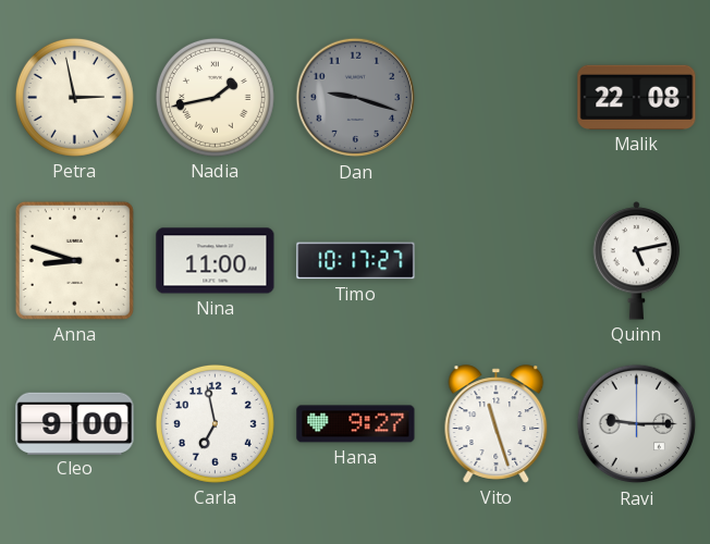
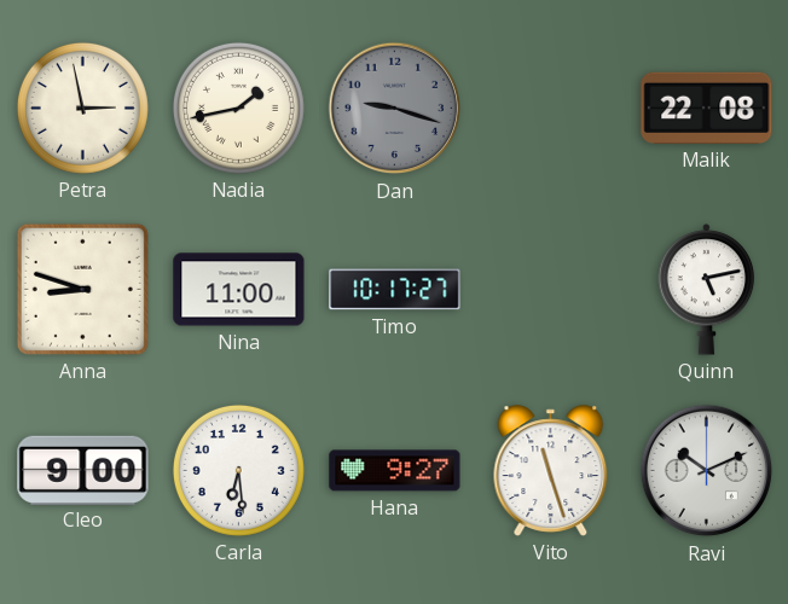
Carla: 6:58 -> 6:29 (238, 470)
Ravi: 9:15 -> 10:11 (707, 471)
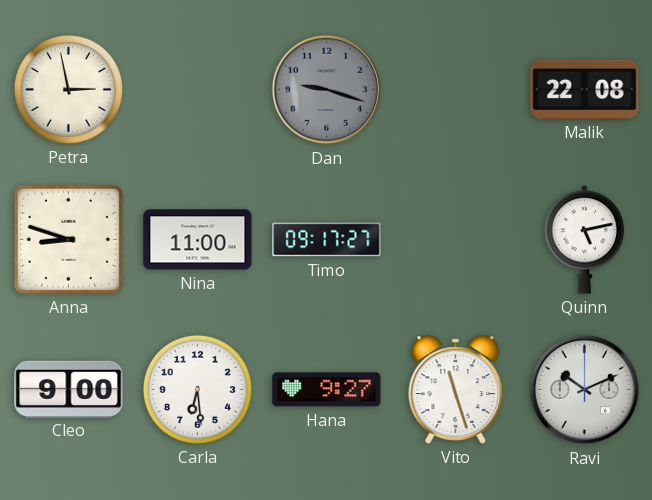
Nadia: 1:43 -> none (238, 108)
Timo: 10:17 -> 09:17 (327, 240)
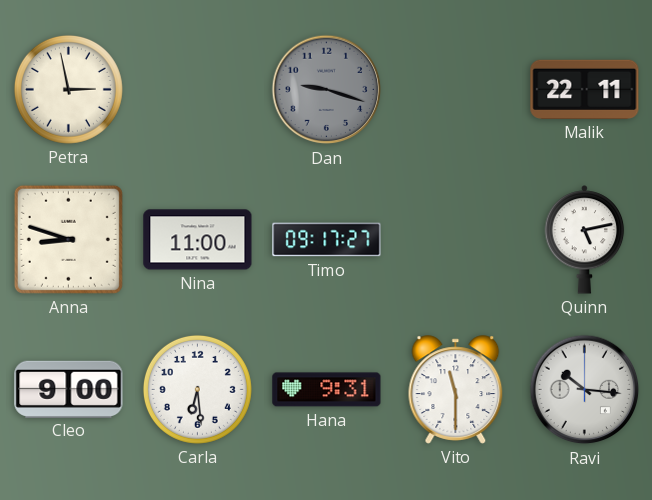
Malik: 22:08 -> 22:11 (585, 89)
Hana: 9:27 -> 9:31 (327, 390)
Vito: 11:27 -> 11:30 (456, 390)
Ravi: 10:11 -> 10:16 (585, 390)
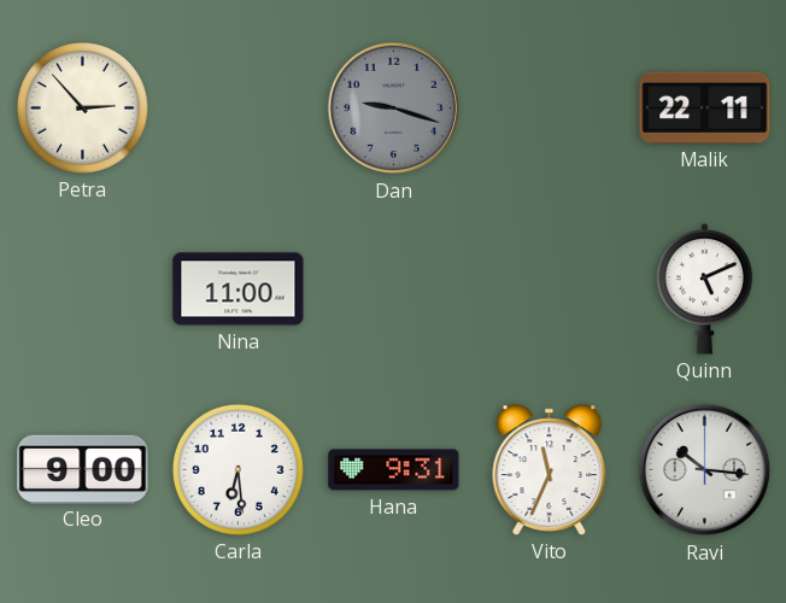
Petra: 2:58 -> 2:53 (82, 107)
Anna: 8:48 -> none (68, 239)
Timo: 09:17 -> none (327, 240)
Quinn: 5:13 -> 5:11 (705, 289)
Vito: 11:30 -> 11:34 (550, 470)
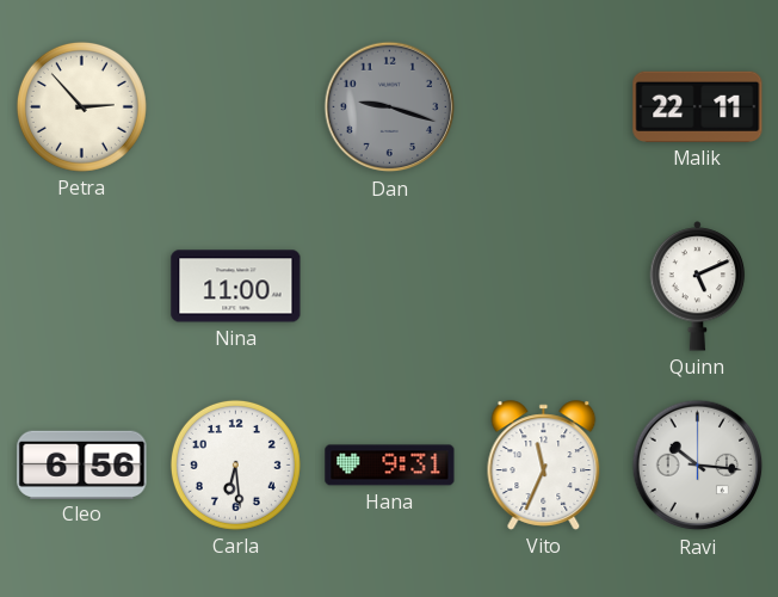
Cleo: 9:00 -> 6:56 (82, 464)
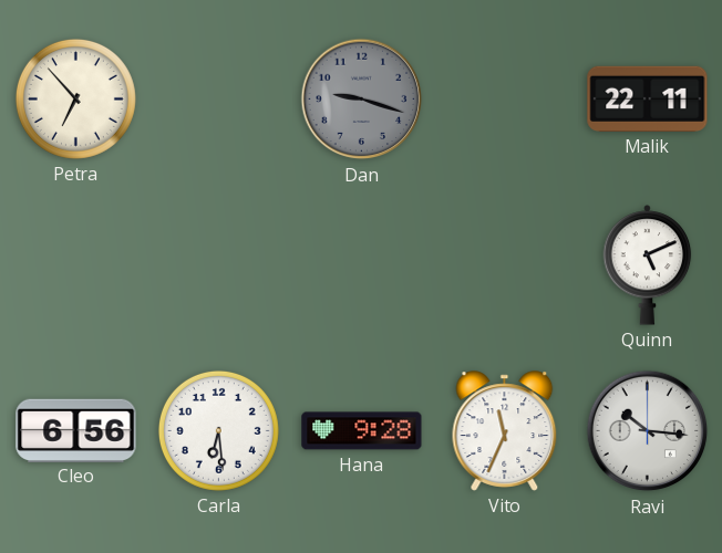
Petra: 2:53 -> 6:53 (75, 98)
Nina: 11:00 -> none (236, 287)
Hana: 9:31 -> 9:28 (362, 431)
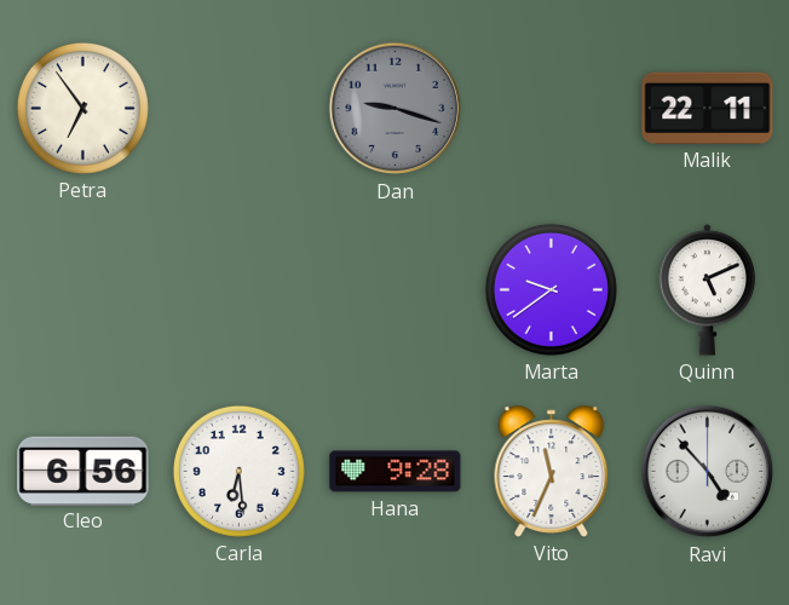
Petra: 6:53 -> 6:54 (82, 108)
Marta: none -> 9:39 (551, 289)
Ravi: 10:16 -> 4:53 (708, 472)
